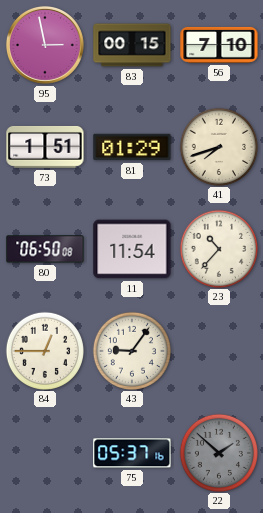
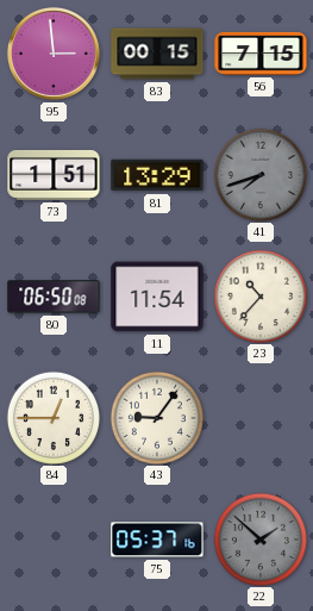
95: 2:58 -> 2:59 (54, 54)
56: 7:10 -> 7:15 (261, 54)
81: 01:29 -> 13:29 (157, 175)
41 dial: cream -> grey (259, 174)
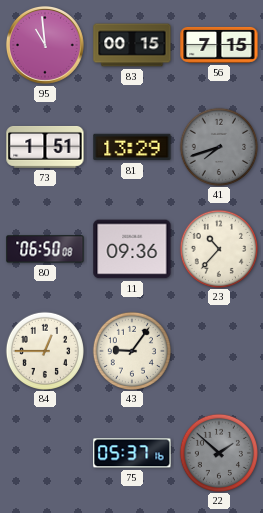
95: 2:59 -> 10:59 (45, 45)
11: 11:54 -> 09:36 (132, 249)
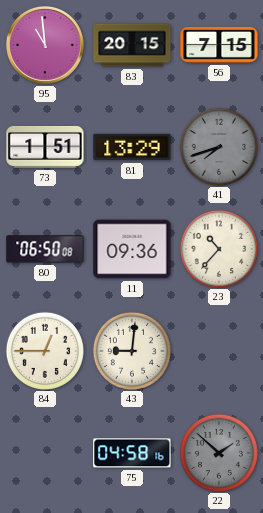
83: 00:15 -> 20:15 (132, 45)
43: 9:06 -> 9:01 (131, 350)
75: 05:37 -> 04:58 (132, 453)
